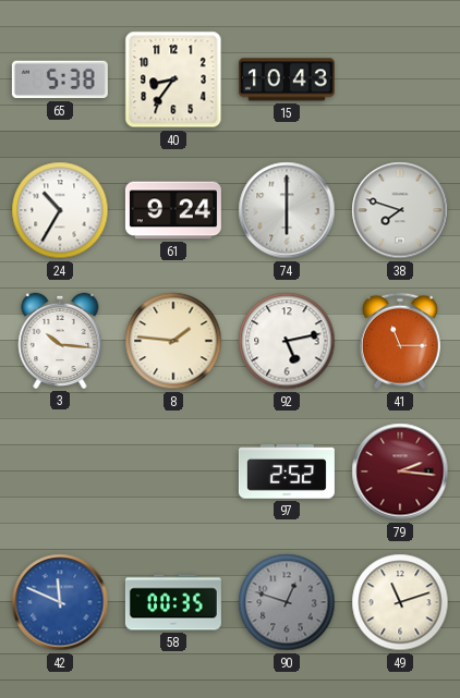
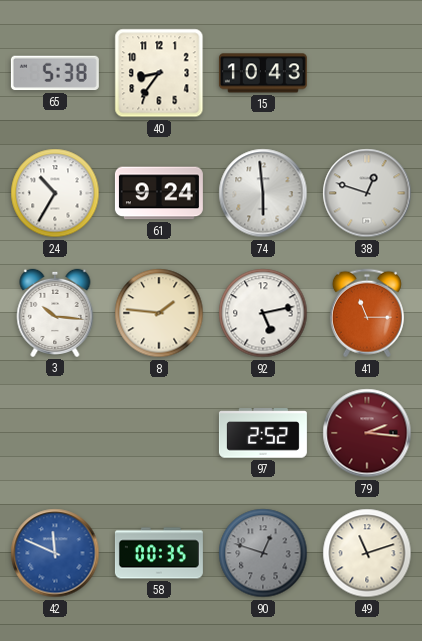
74: 6:00 -> 5:59 (263, 193)
38: 7:48 -> 12:48 (367, 193)
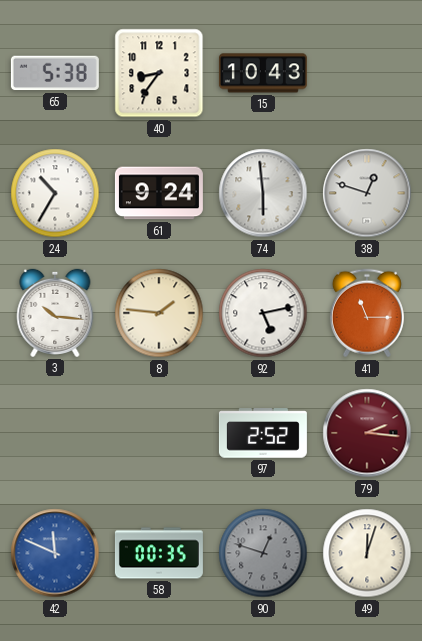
49: 11:12 -> 12:03 (367, 553)
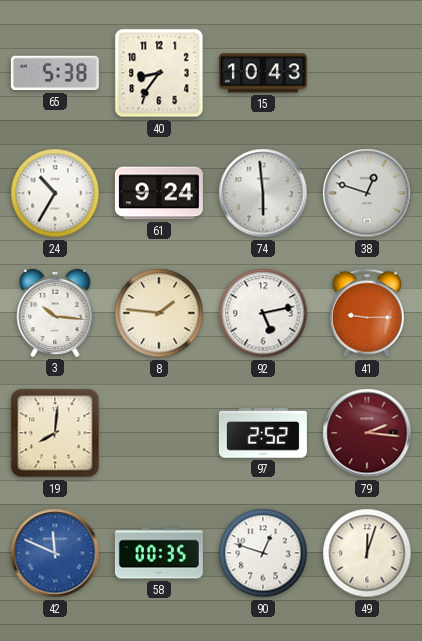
41: 11:15 -> 9:15 (367, 313)
19: none -> 8:01 (55, 433)
90 dial: grey -> white (263, 553)
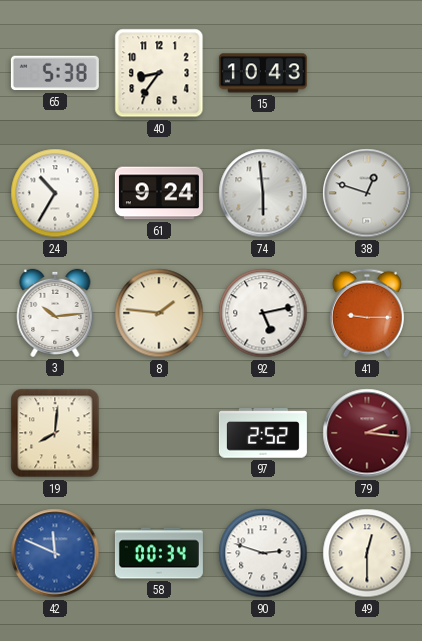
3: 10:16 -> 10:14 (55, 313)
58: 00:35 -> 00:34 (159, 553)
90: 12:48 -> 2:48 (263, 553)
49: 12:03 -> 12:30 (367, 553)
